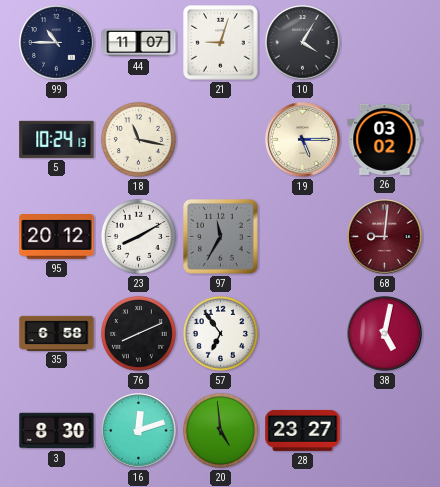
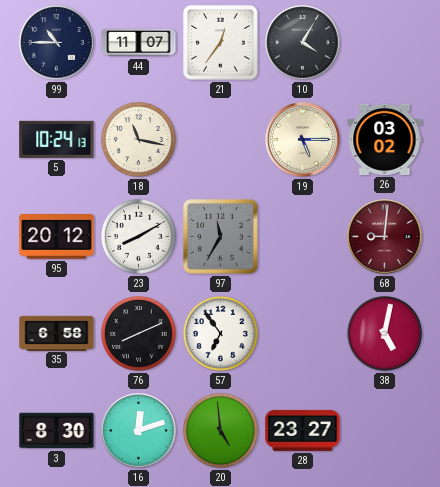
21: 9:03 -> 12:36 (221, 43)
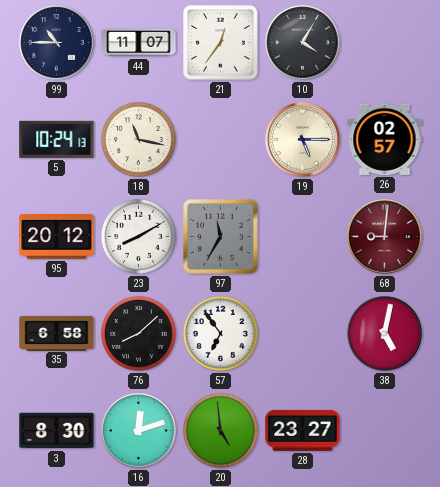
26: 03:02 -> 02:57 (385, 139)
76: 8:11 -> 8:08 (138, 333)
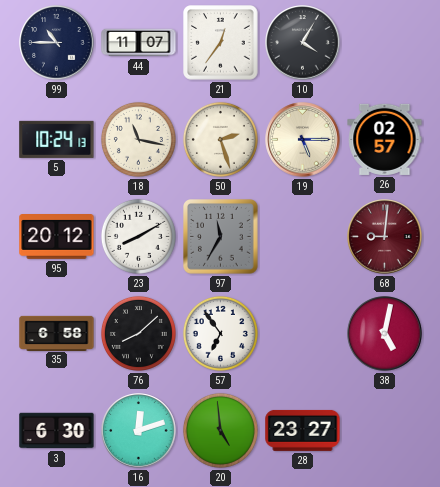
50: none -> 2:27 (220, 139)
3: 8:30 -> 6:30 (57, 431)
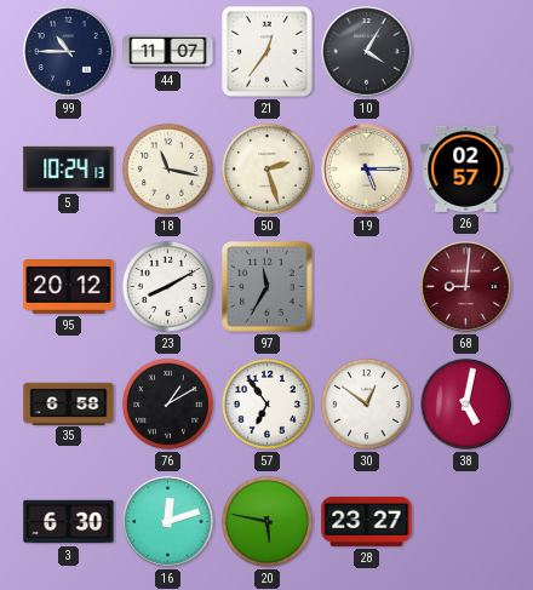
76: 8:08 -> 1:10 (167, 403)
30: none -> 12:51 (366, 403)
20: 4:59 -> 5:47 (266, 521)
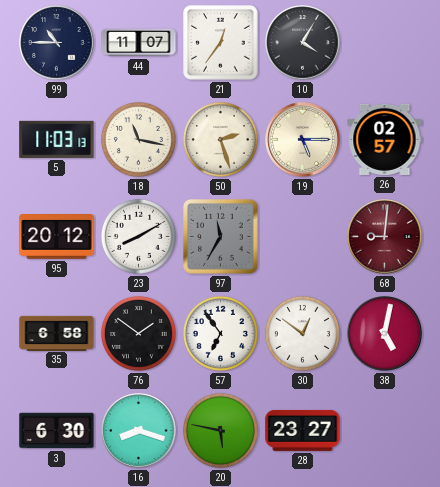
5: 10:24 -> 11:03 (57, 139)
76: 1:10 -> 1:51 (138, 333)
16: 12:12 -> 8:18 (139, 431)
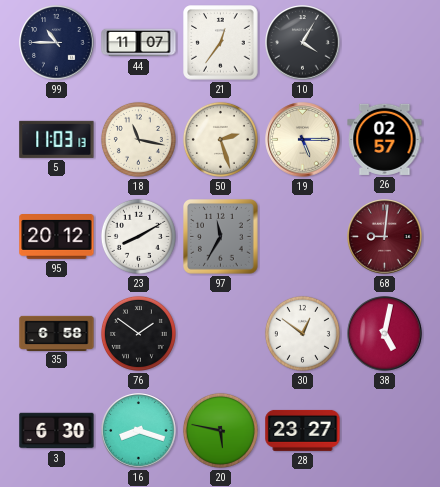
57: 6:54 -> none (220, 333)
